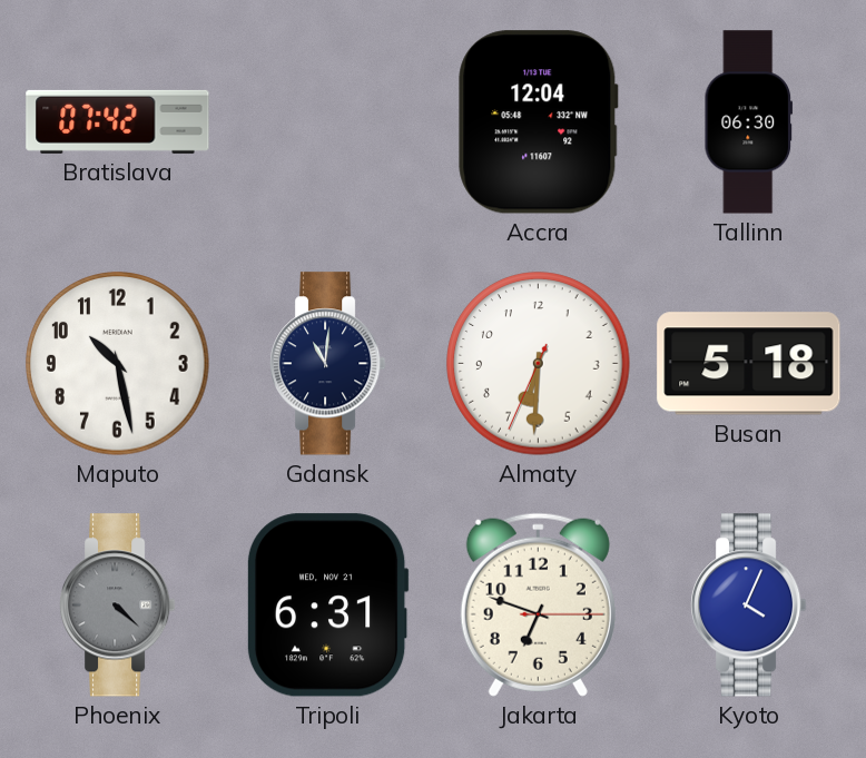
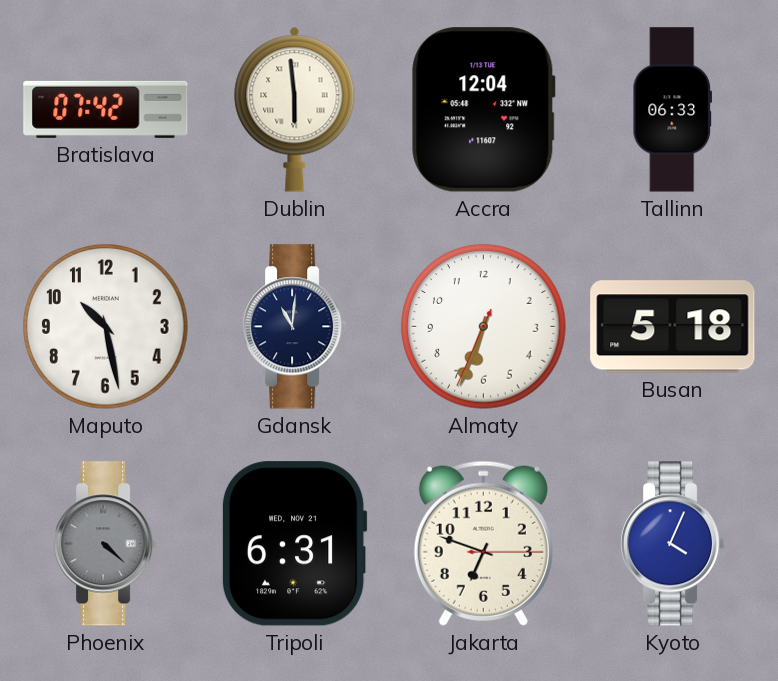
Dublin: none -> 5:59 (295, 109)
Tallinn: 06:30 -> 06:33 (672, 110)
Almaty: 6:30 -> 6:33 (484, 327)
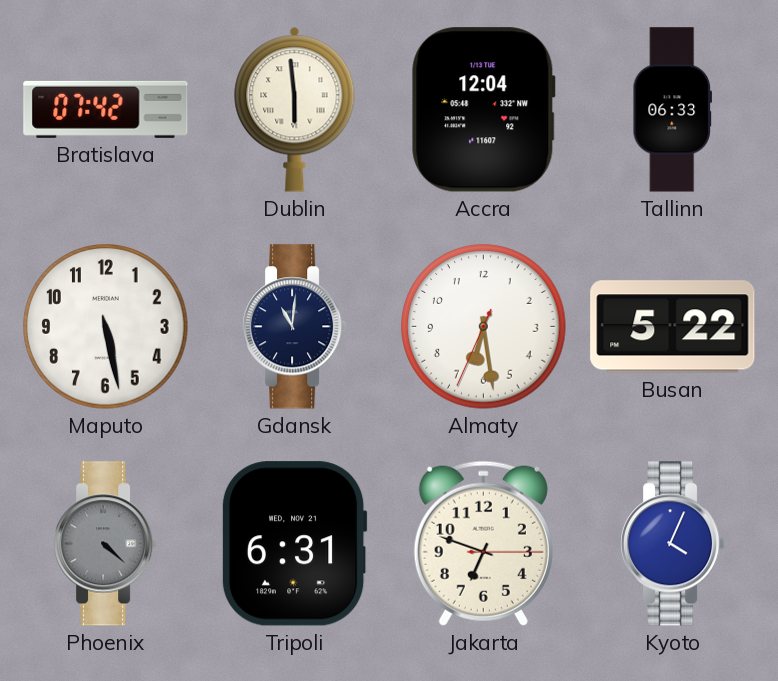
Maputo: 10:28 -> 5:28 (106, 327)
Almaty: 6:33 -> 6:28 (484, 327)
Busan: 5:18 -> 5:22 (673, 327)
